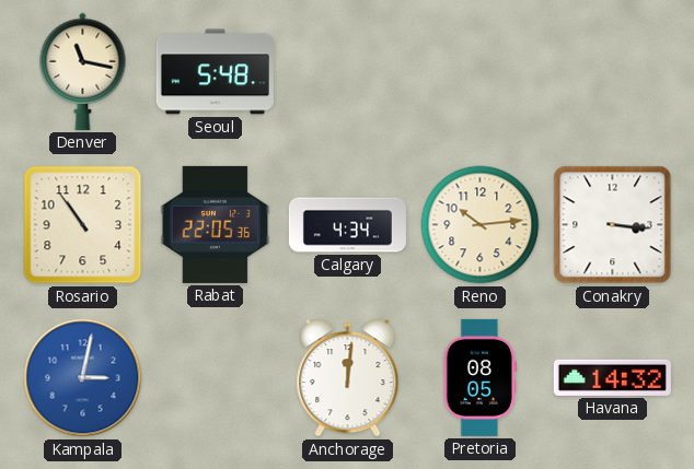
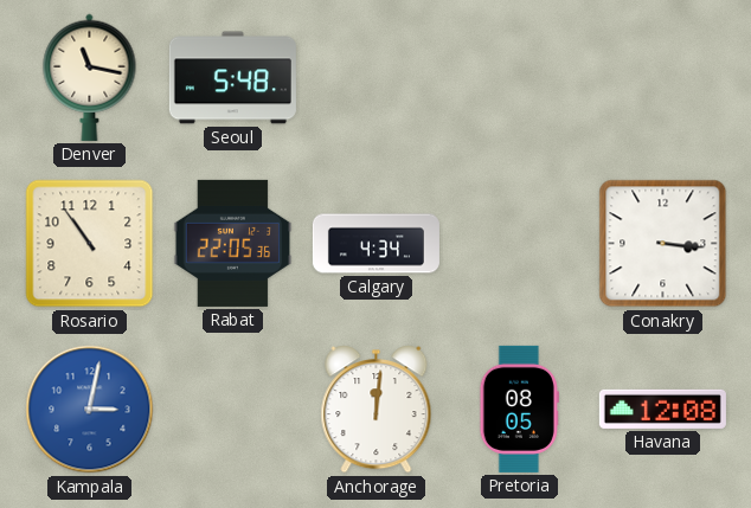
Reno: 10:14 -> none (481, 225)
Havana: 14:32 -> 12:08 (662, 409)
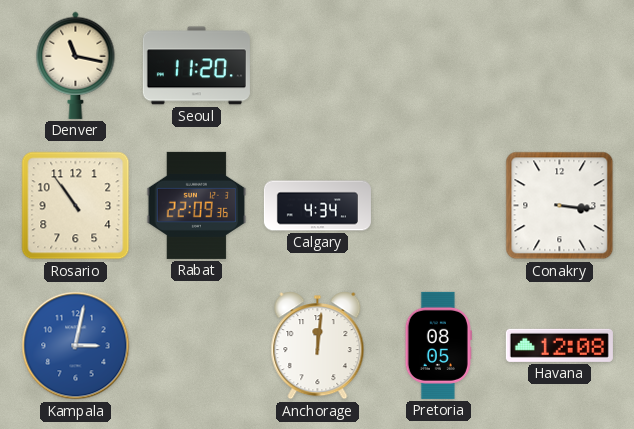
Seoul: 5:48 -> 11:20 (196, 66)
Rabat: 22:05 -> 22:09 (197, 205)
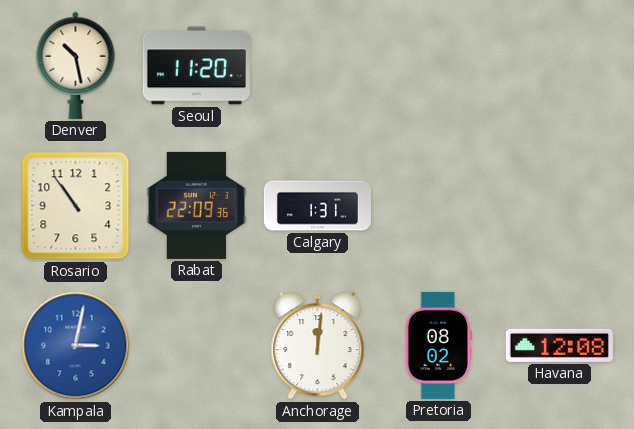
Denver: 11:17 -> 10:28 (76, 65)
Calgary: 4:34 -> 1:31 (317, 206)
Conakry: 3:16 -> none (560, 206)
Pretoria: 08:05 -> 08:02 (438, 345)
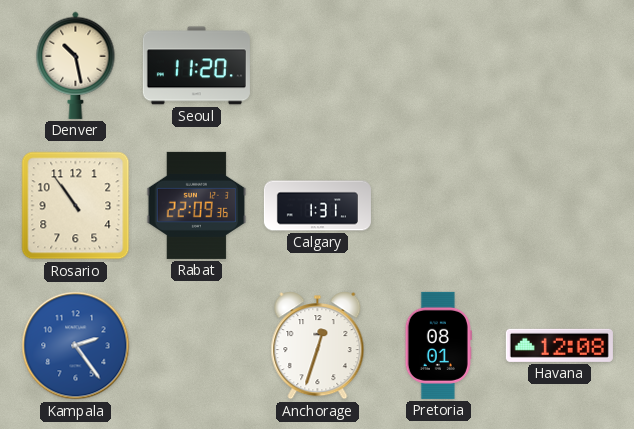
Kampala: 3:02 -> 2:24 (76, 346)
Anchorage: 12:01 -> 12:33 (318, 346)
Pretoria: 08:02 -> 08:01 (438, 345)
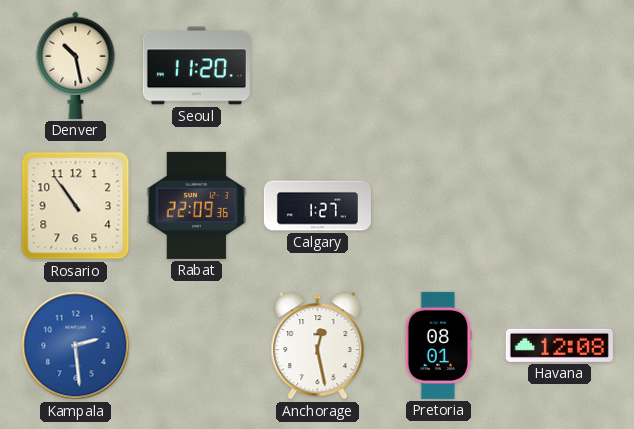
Calgary: 1:31 -> 1:27 (317, 206)
Kampala: 2:24 -> 2:29 (76, 346)
Anchorage: 12:33 -> 12:28 (318, 346)
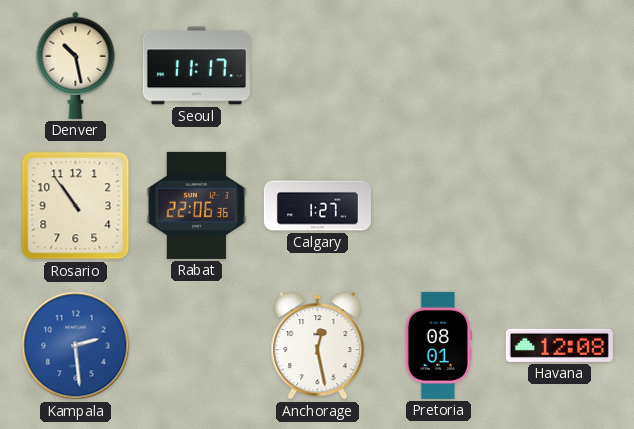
Seoul: 11:20 -> 11:17 (196, 66)
Rabat: 22:09 -> 22:06 (197, 205)
